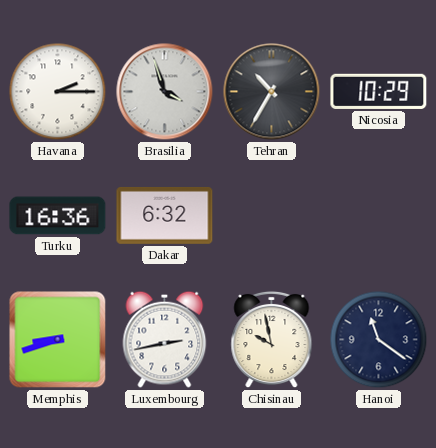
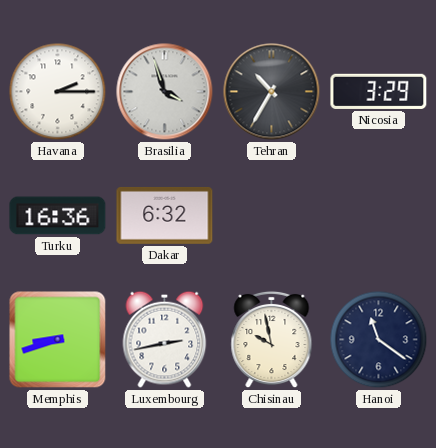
Nicosia: 10:29 -> 3:29 (379, 91)
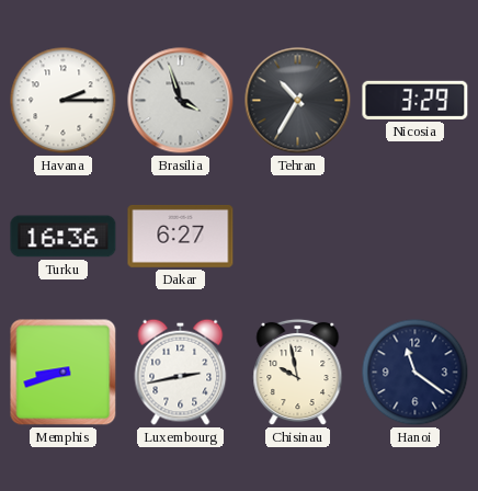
Dakar: 6:32 -> 6:27 (181, 236)
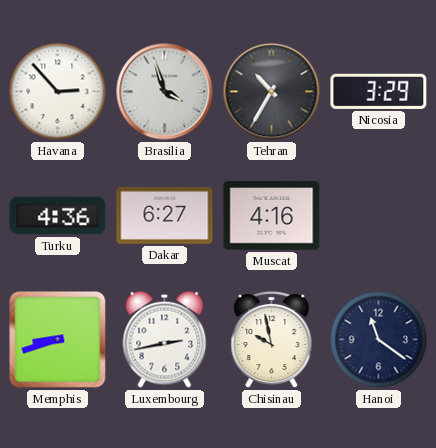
Havana: 2:15 -> 2:53 (58, 92)
Turku: 16:36 -> 4:36 (58, 216)
Muscat: none -> 4:16 (272, 216)
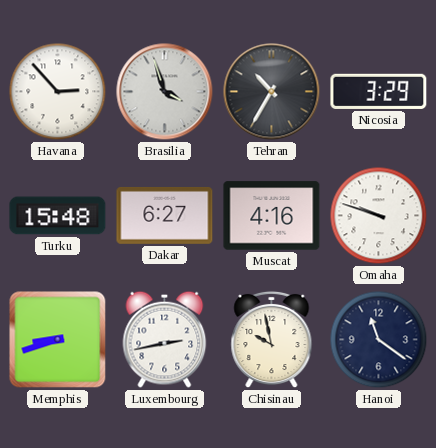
Turku: 4:36 -> 15:48 (58, 216)
Omaha: none -> 9:48 (379, 216)
